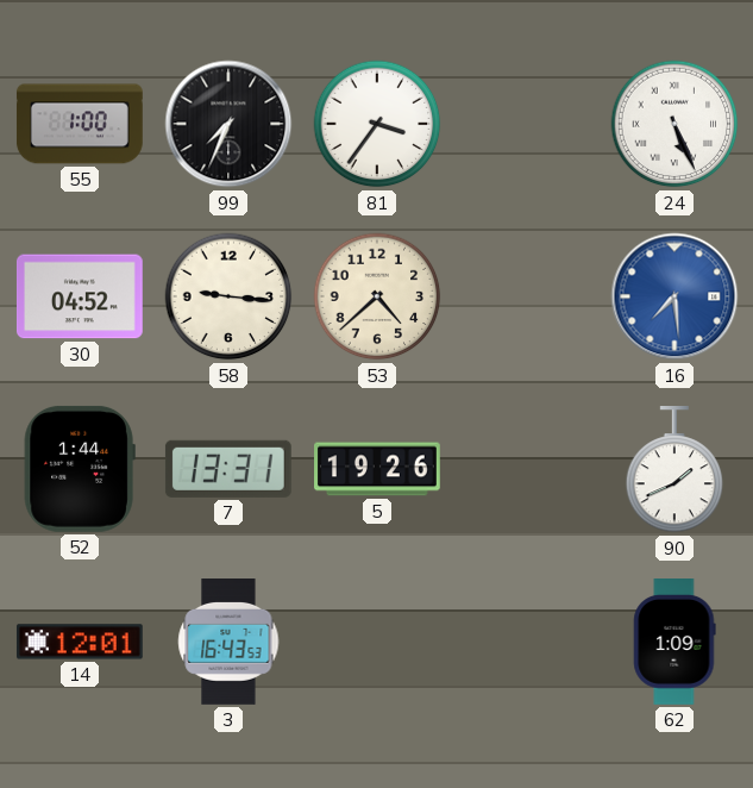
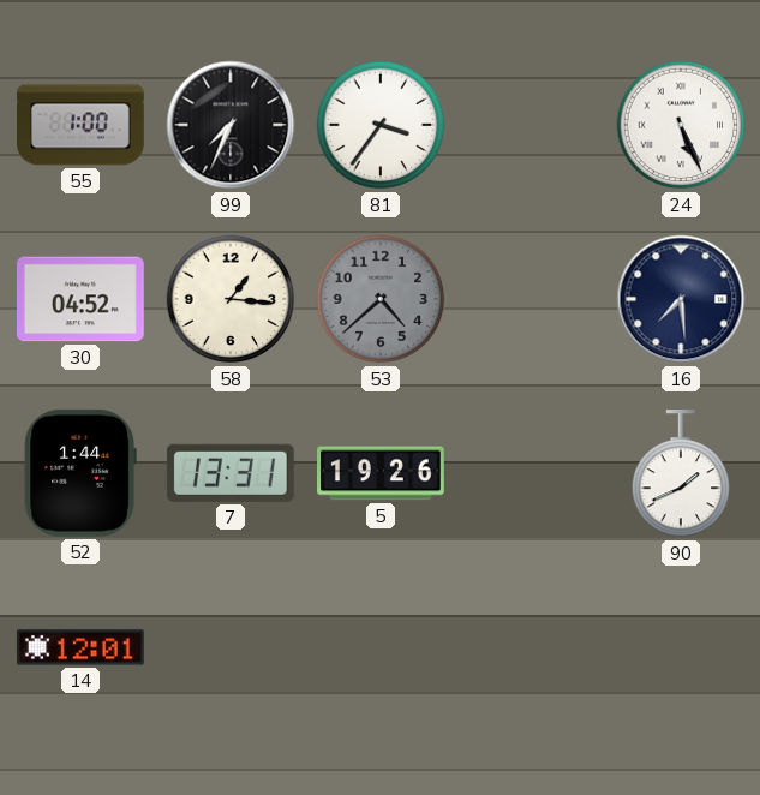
58: 9:16 -> 1:16 (231, 299)
53 dial: cream -> grey (381, 299)
16 dial: blue -> navy (681, 299)
3: 16:43 -> none (228, 643)
62: 1:09 -> none (674, 643)
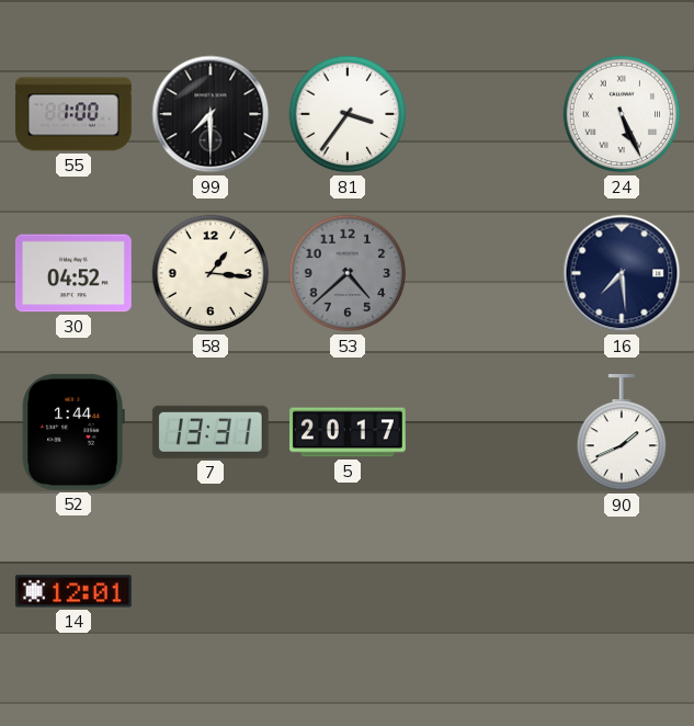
99: 7:34 -> 7:30 (211, 114)
5: 19:26 -> 20:17 (349, 432)
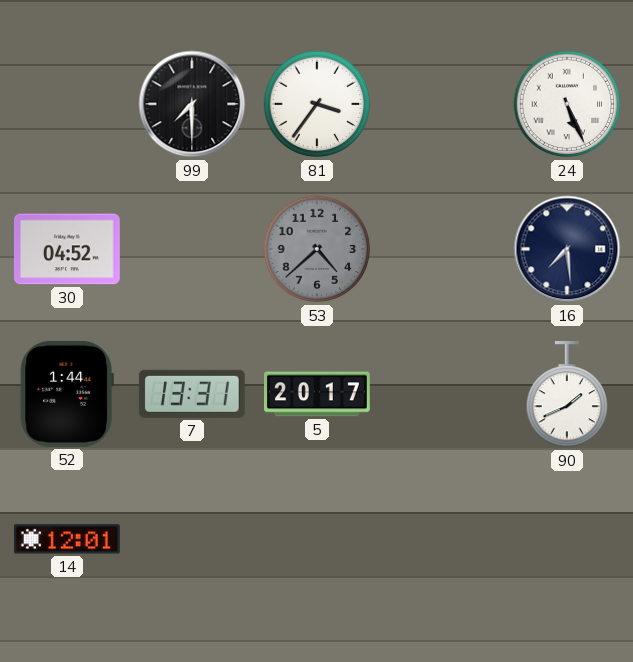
55: 1:00 -> none (73, 114)
58: 1:16 -> none (211, 273)
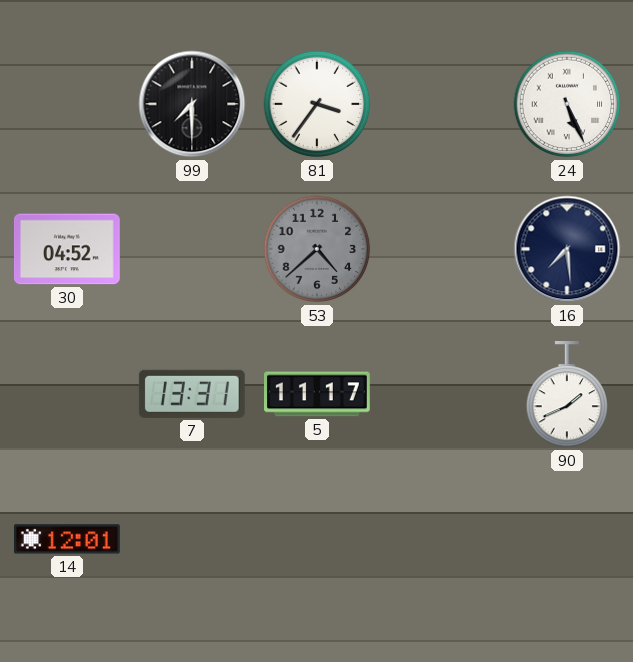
52: 1:44 -> none (67, 394)
5: 20:17 -> 11:17 (318, 394)
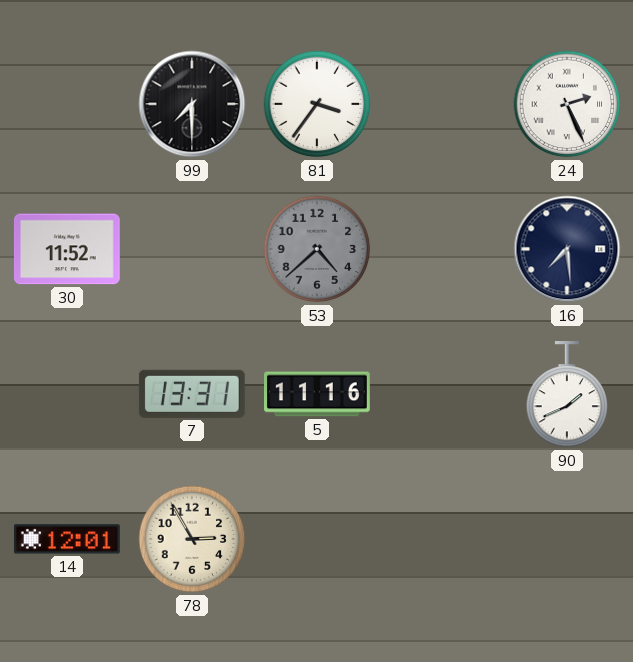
24: 5:26 -> 2:26 (567, 104)
30: 04:52 -> 11:52 (67, 249)
5: 11:17 -> 11:16 (318, 394)
78: none -> 2:55 (192, 539)
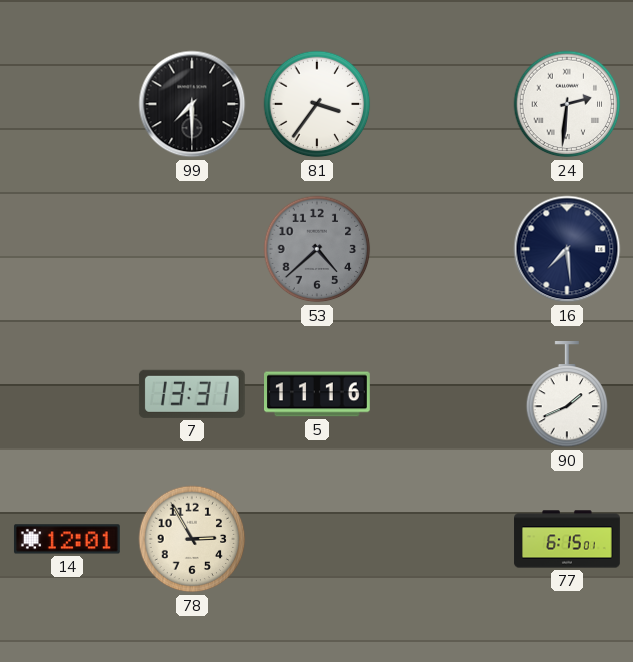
24: 2:26 -> 2:31 (567, 104)
30: 11:52 -> none (67, 249)
77: none -> 6:15 (567, 539)
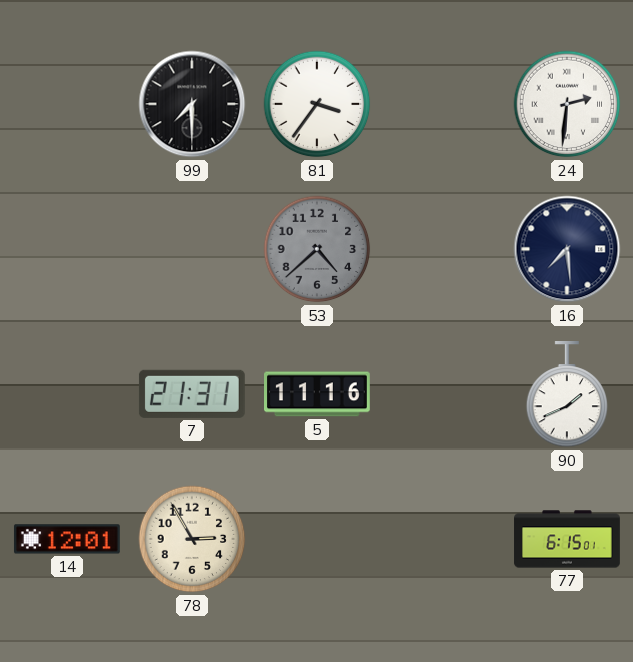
7: 13:31 -> 21:31 (192, 394)
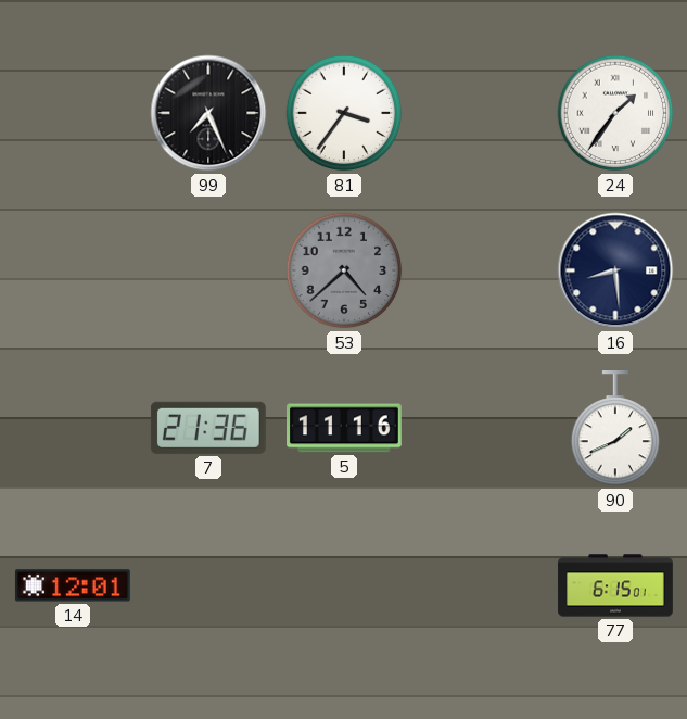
99: 7:30 -> 7:26 (208, 113)
24: 2:31 -> 1:36 (615, 113)
16: 7:29 -> 8:29 (615, 270)
7: 21:31 -> 21:36 (208, 428)
78: 2:55 -> none (192, 539)
